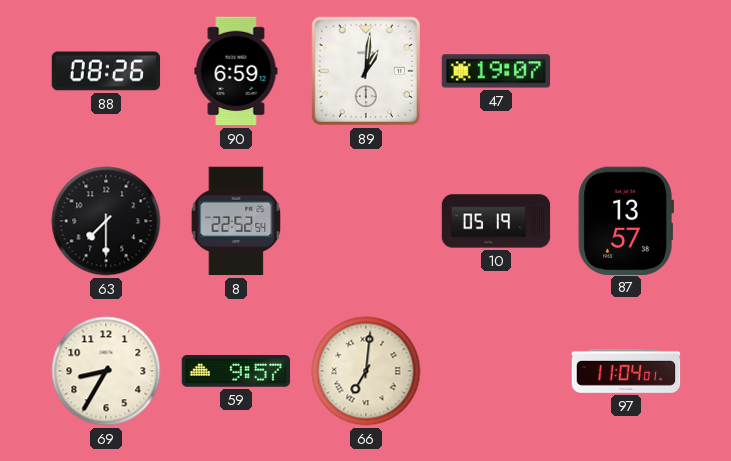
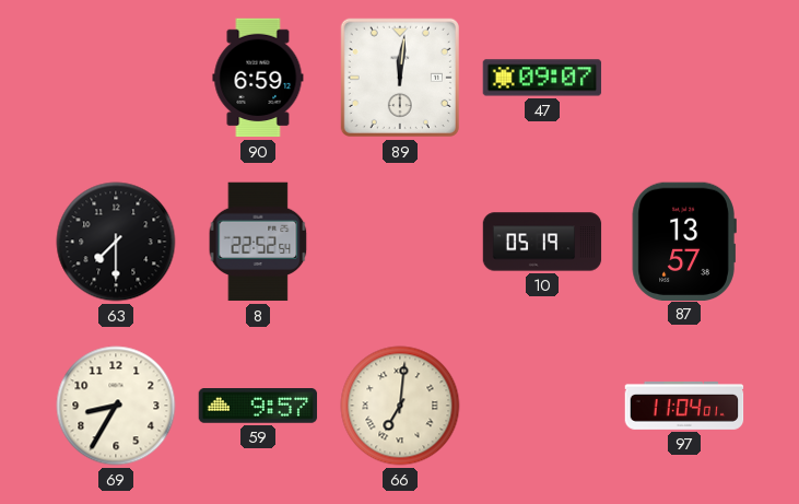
88: 08:26 -> none (106, 71)
89: 1:01 -> 12:01 (400, 78)
47: 19:07 -> 09:07 (542, 78)
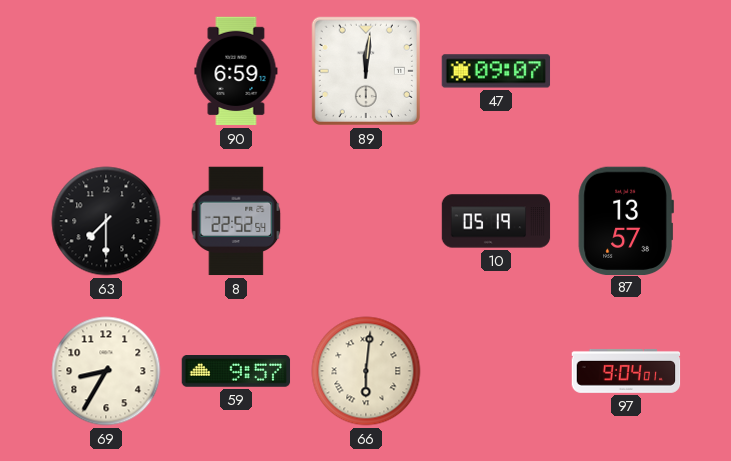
66: 7:01 -> 6:01 (366, 371)
97: 11:04 -> 9:04 (626, 371)
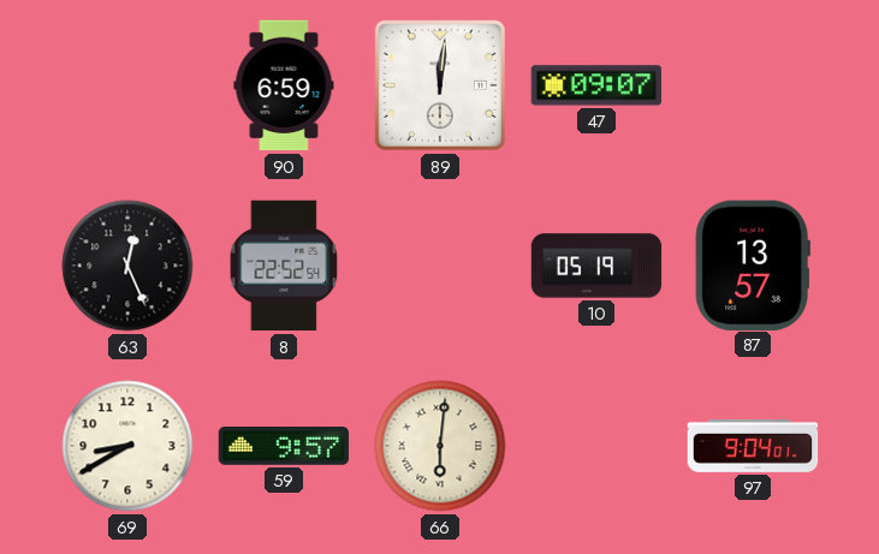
63: 7:30 -> 12:26 (127, 266)
69: 8:35 -> 8:40 (127, 446)
